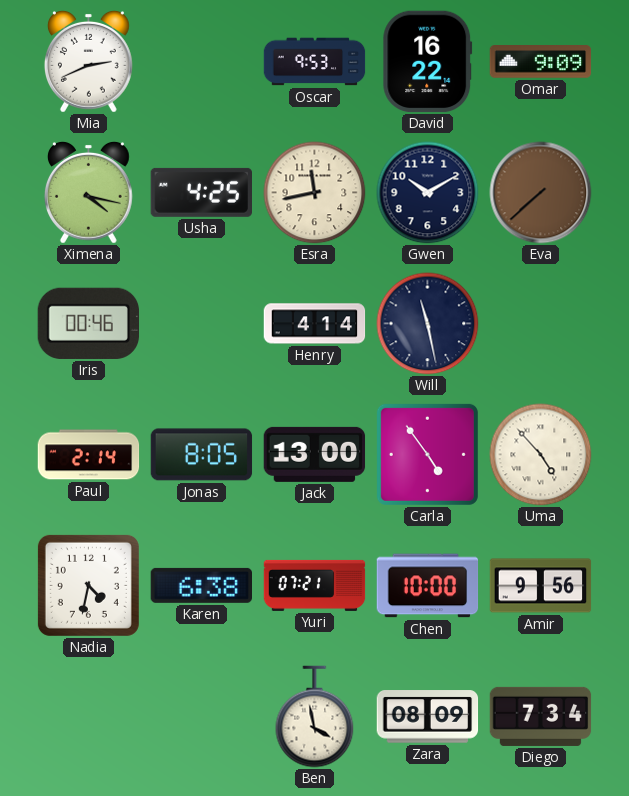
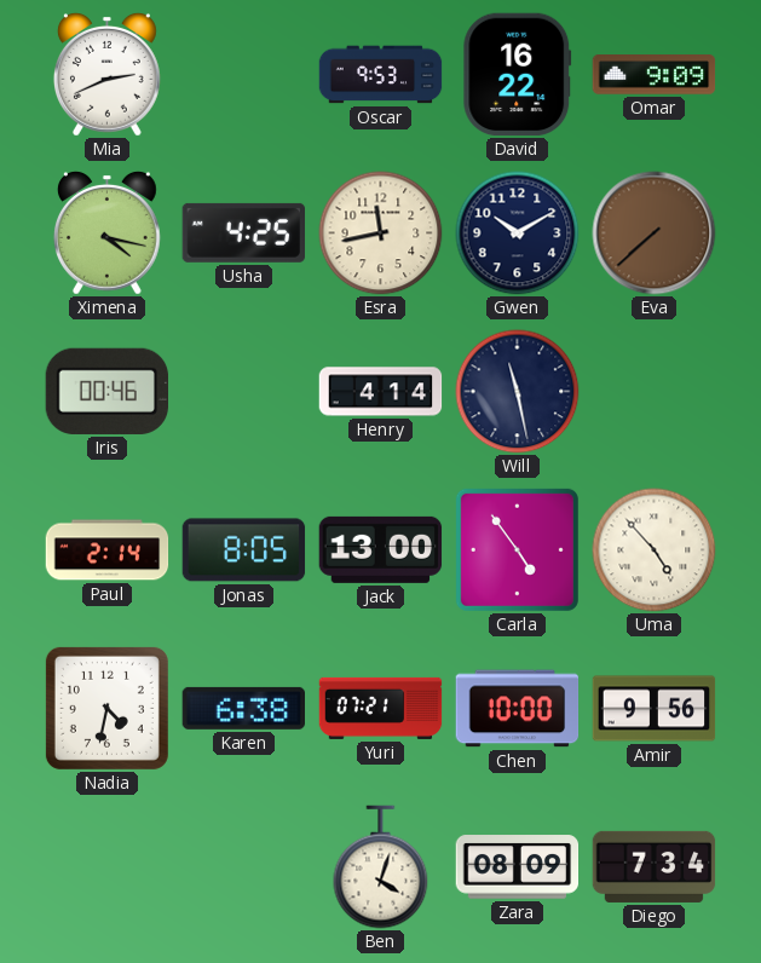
Ben: 3:58 -> 4:03 (381, 867)
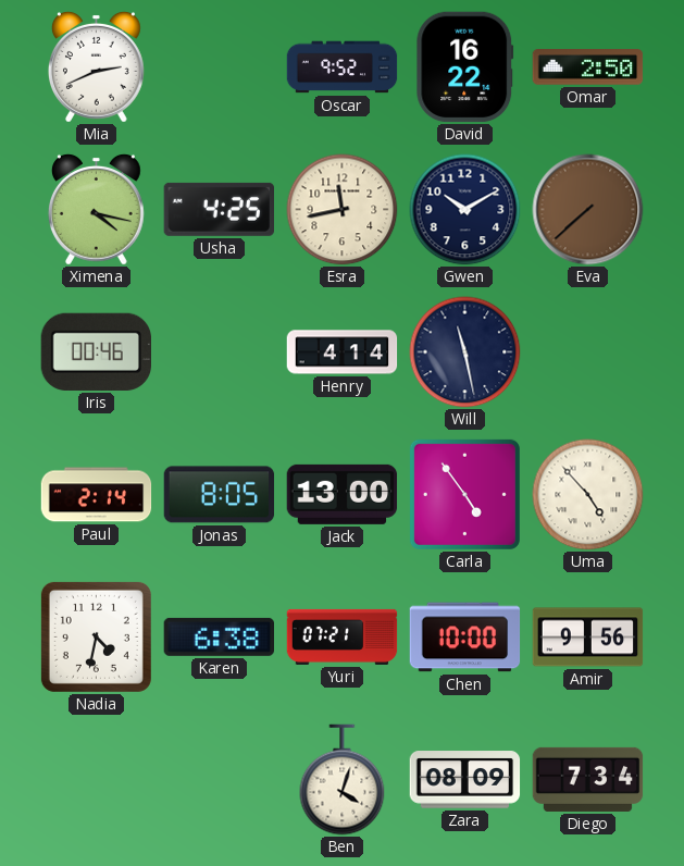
Oscar: 9:53 -> 9:52 (343, 67)
Omar: 9:09 -> 2:50 (588, 67)
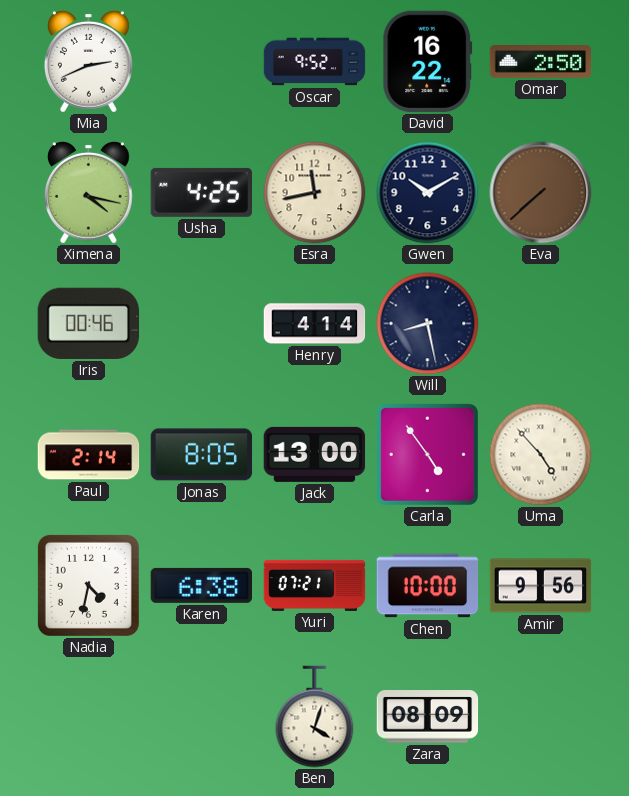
Will: 11:28 -> 8:28 (428, 324)
Diego: 7:34 -> none (588, 779)
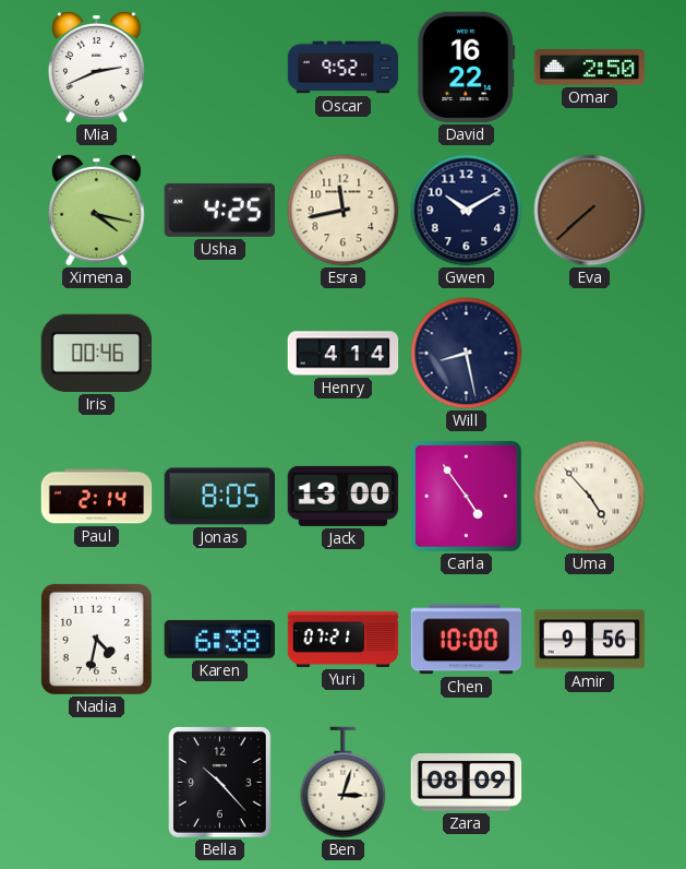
Bella: none -> 10:23 (220, 783)
Ben: 4:03 -> 3:03 (344, 783)
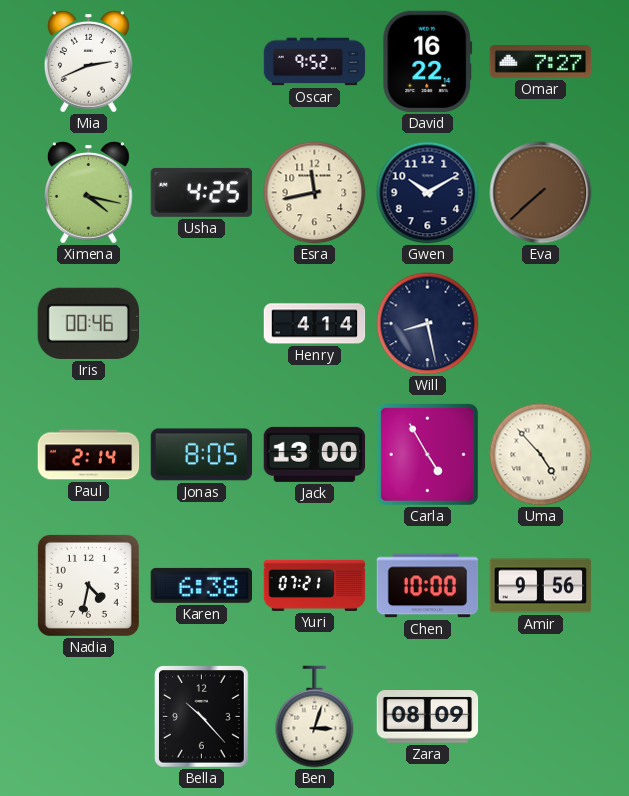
Omar: 2:50 -> 7:27 (541, 62)
Carla: 4:54 -> 4:55 (427, 454)
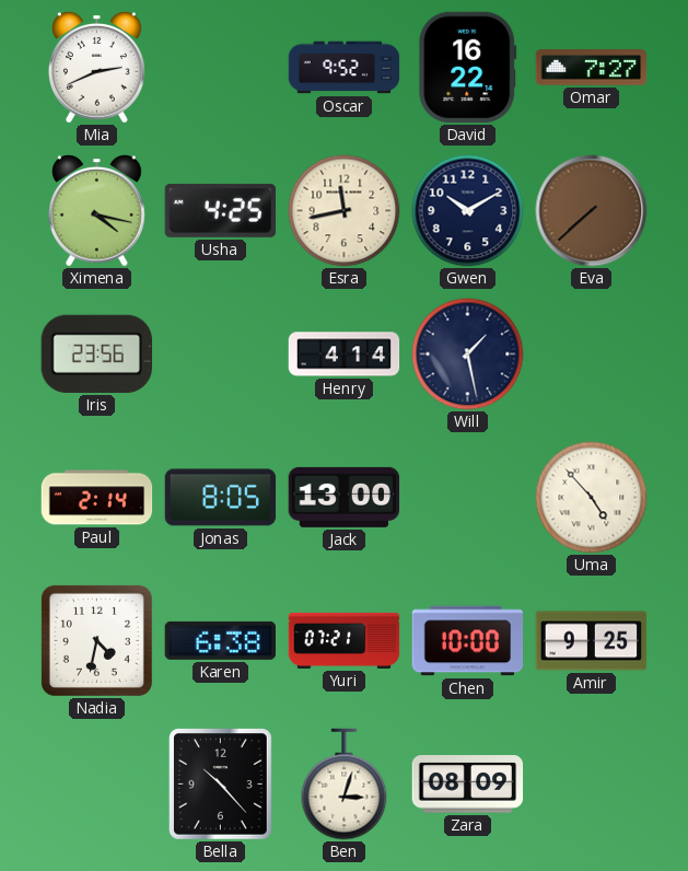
Iris: 00:46 -> 23:56 (96, 353)
Will: 8:28 -> 1:28 (468, 355)
Carla: 4:55 -> none (427, 454)
Amir: 9:56 -> 9:25 (592, 641)
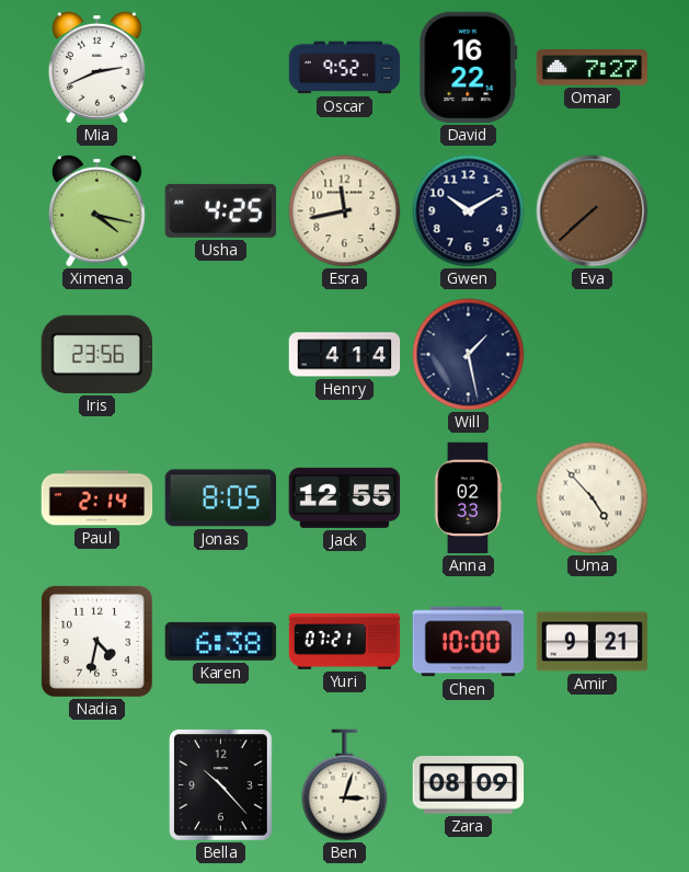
Jack: 13:00 -> 12:55 (345, 497)
Anna: none -> 02:33 (468, 498)
Amir: 9:25 -> 9:21 (593, 642)
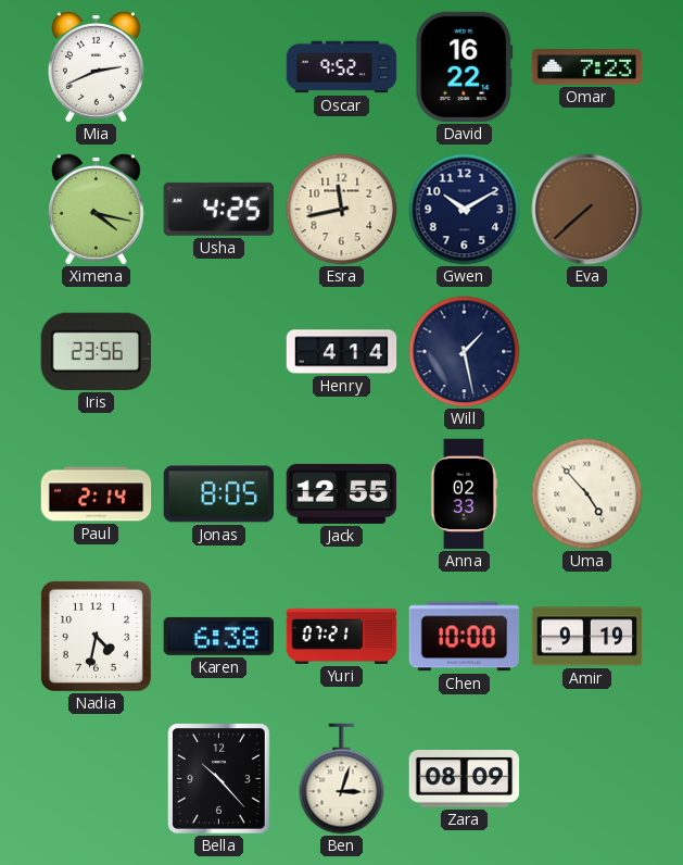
Omar: 7:27 -> 7:23 (587, 67)
Amir: 9:21 -> 9:19 (587, 637)
